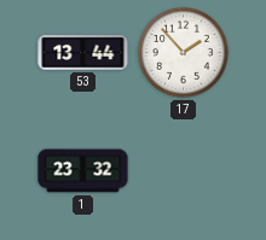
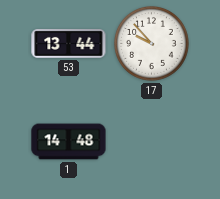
17: 1:53 -> 9:53 (152, 44)
1: 23:32 -> 14:48 (69, 142)
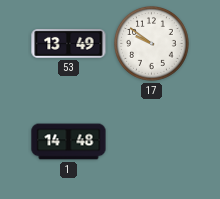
53: 13:44 -> 13:49 (69, 44)
17: 9:53 -> 9:51 (152, 44)
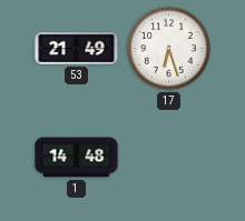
53: 13:49 -> 21:49 (77, 49)
17: 9:51 -> 6:27 (169, 49)
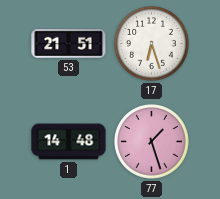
53: 21:49 -> 21:51 (69, 44)
77: none -> 1:27 (152, 142)
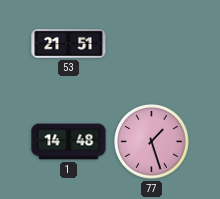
17: 6:27 -> none (152, 44)
